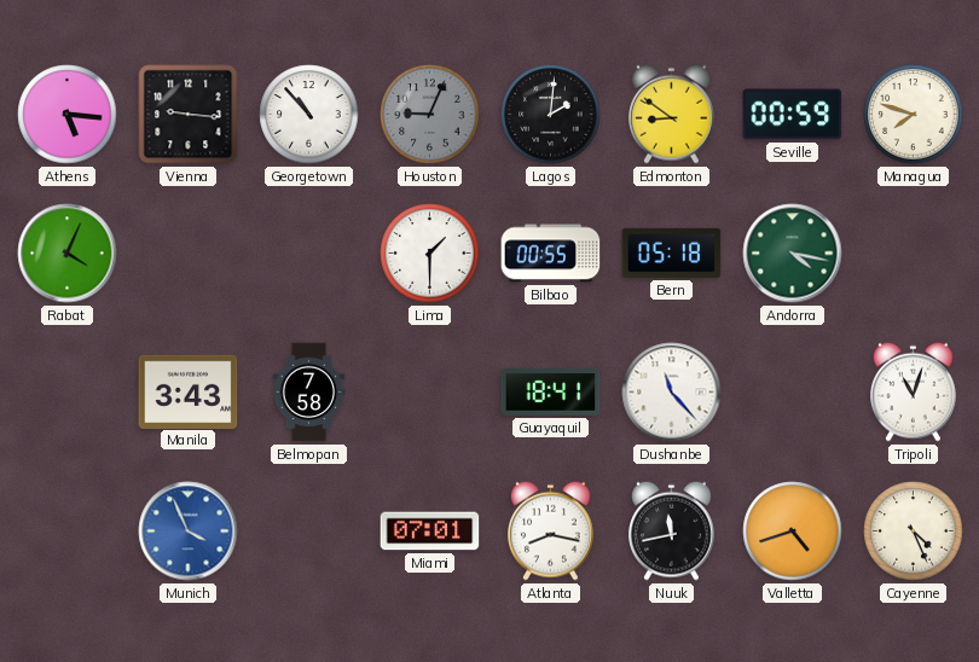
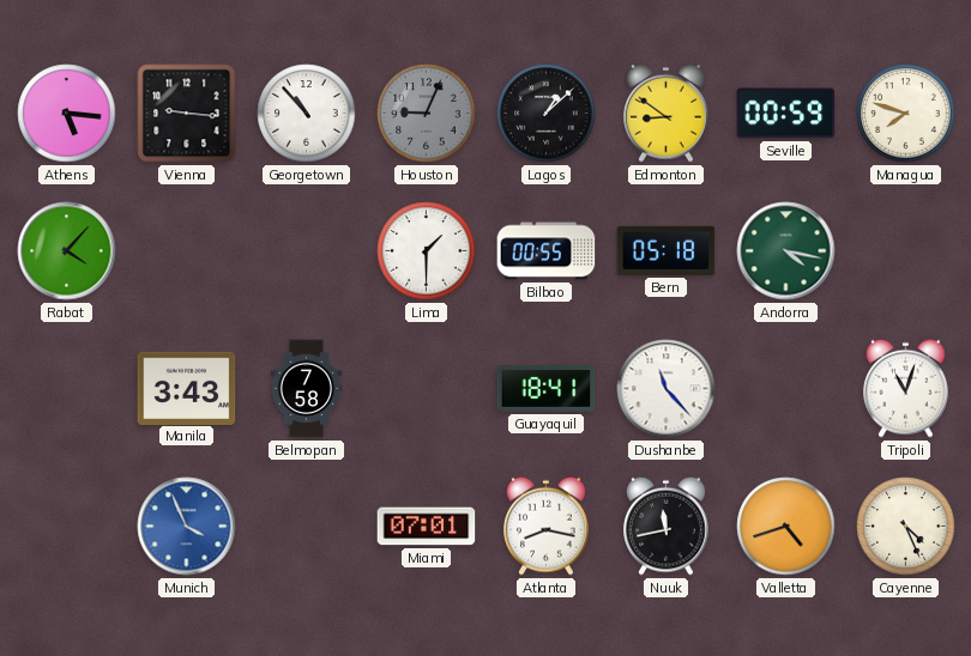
Lagos: 2:01 -> 1:08 (547, 114)
Rabat: 4:04 -> 4:07 (67, 251)
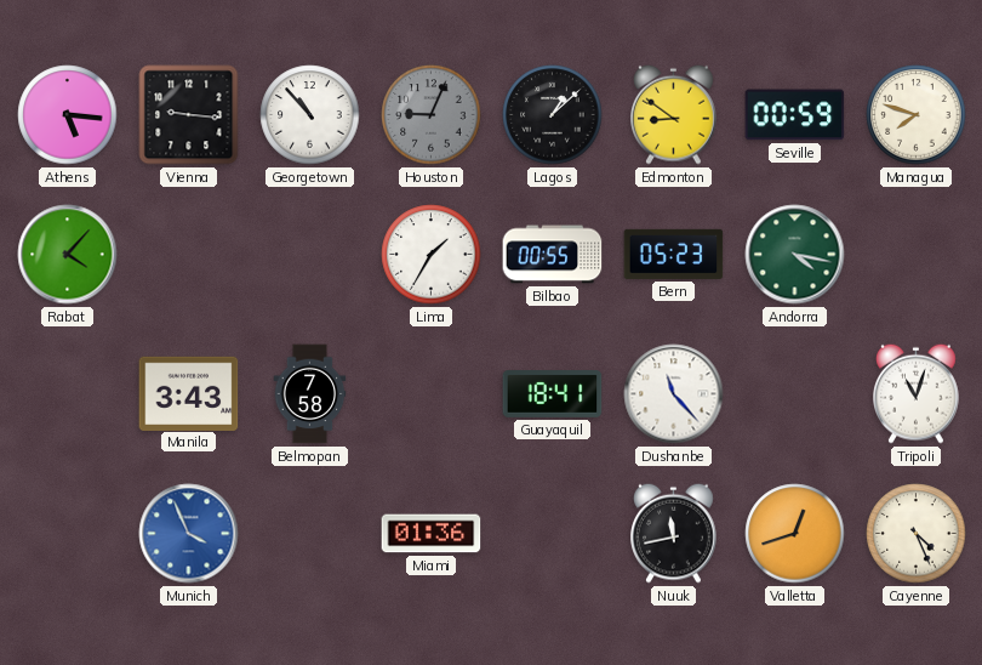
Lima: 1:30 -> 1:35 (432, 255)
Bern: 05:18 -> 05:23 (674, 254)
Miami: 07:01 -> 01:36 (432, 534)
Atlanta: 8:17 -> none (547, 526)
Valletta: 4:42 -> 12:42 (795, 534)
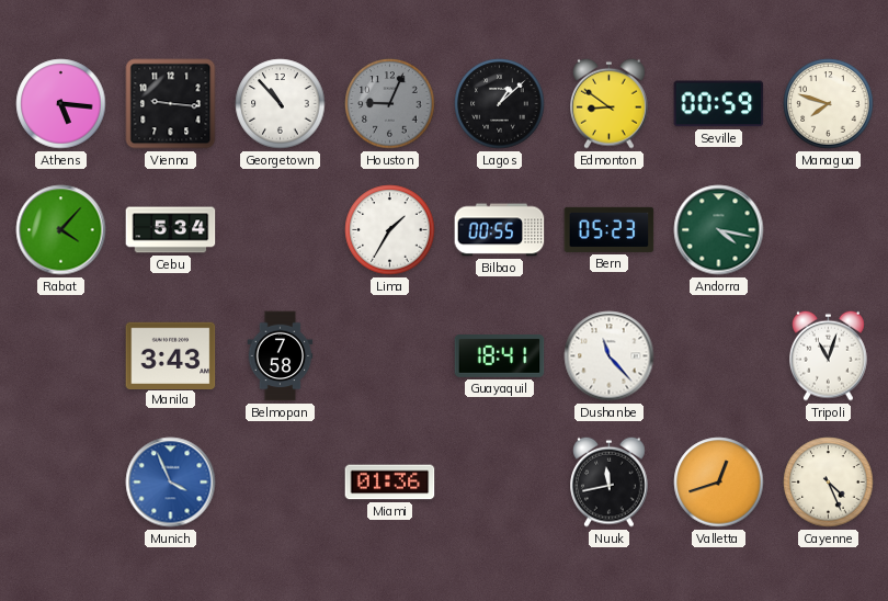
Cebu: none -> 5:34 (171, 230)
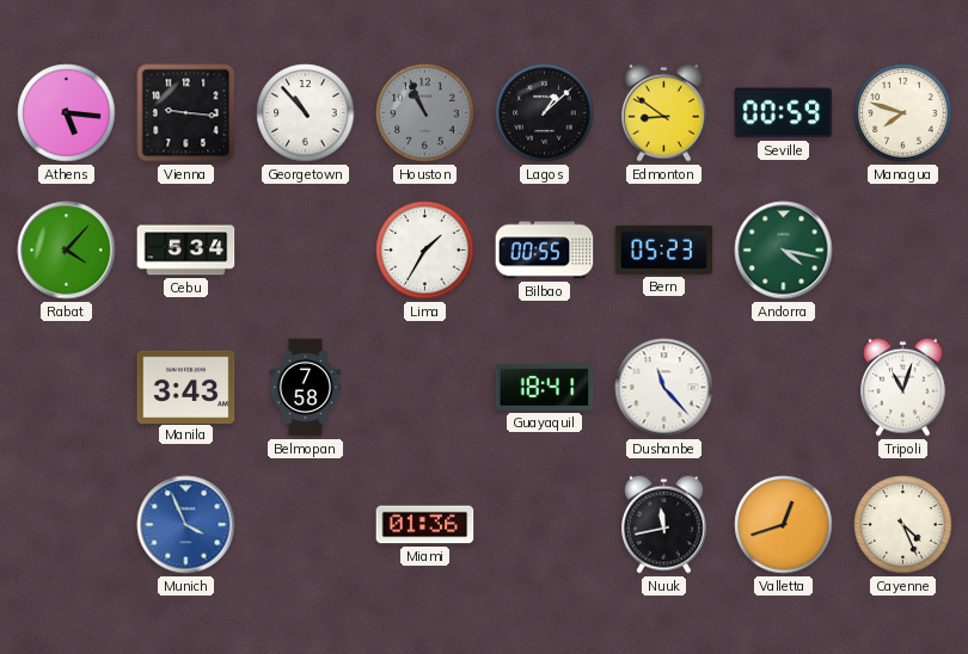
Houston: 9:04 -> 10:56 (425, 113)
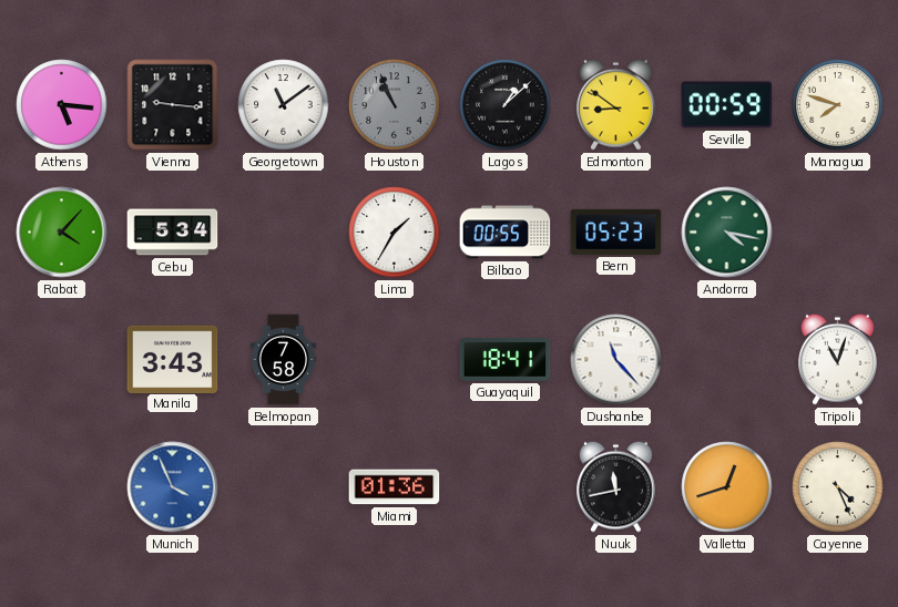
Georgetown: 10:53 -> 11:09 (284, 105)
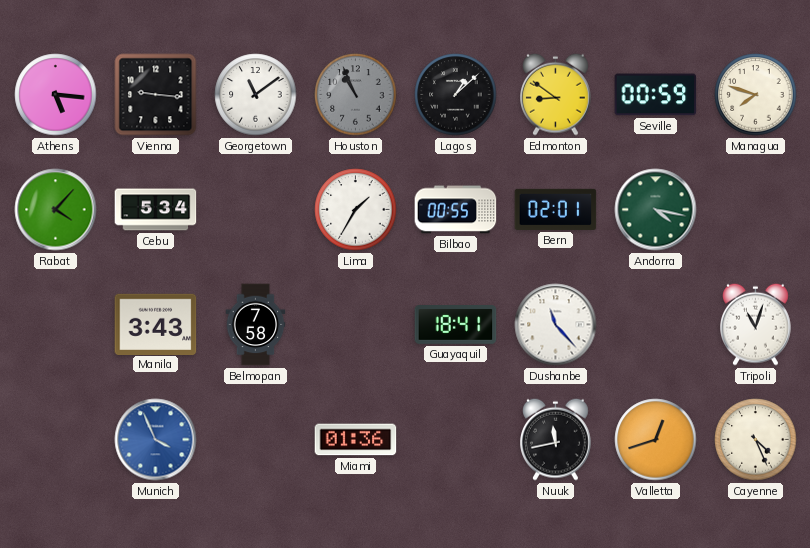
Bern: 05:23 -> 02:01 (556, 209)
